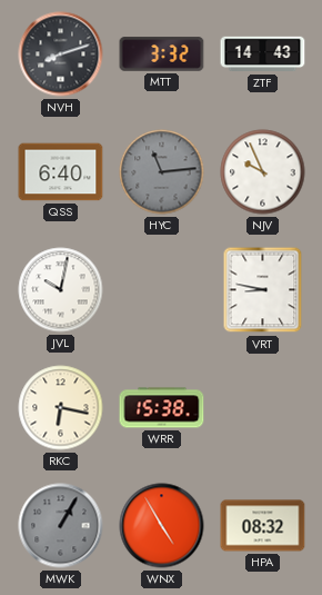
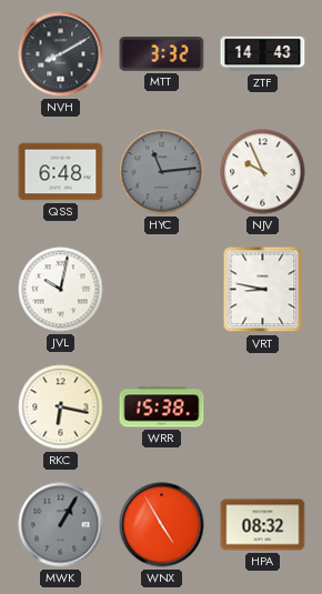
NVH: 8:12 -> 8:10 (61, 54)
QSS: 6:40 -> 6:48 (61, 172)
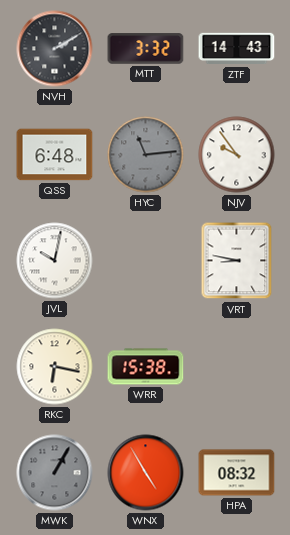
NVH: 8:10 -> 2:10 (55, 49)
NJV: 9:56 -> 9:54 (237, 155)
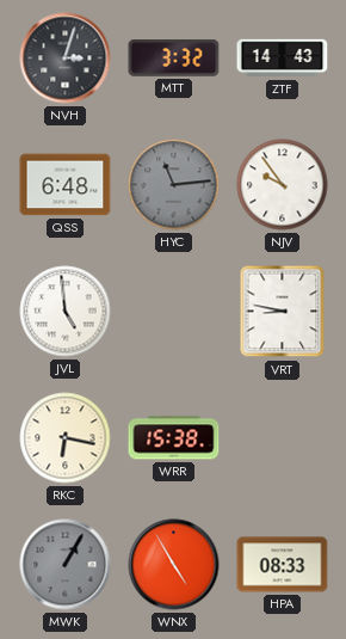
NVH: 2:10 -> 3:03 (66, 59)
JVL: 10:02 -> 4:59 (66, 312)
HPA: 08:32 -> 08:33 (283, 565)
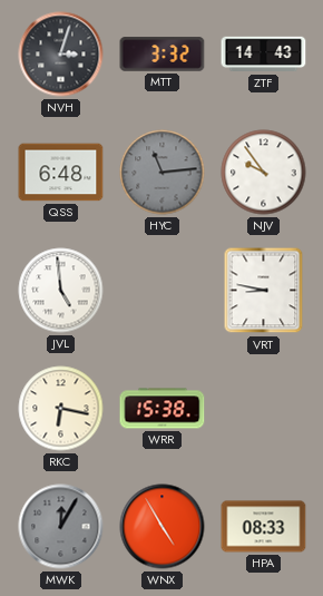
MWK: 1:05 -> 12:05 (61, 527)
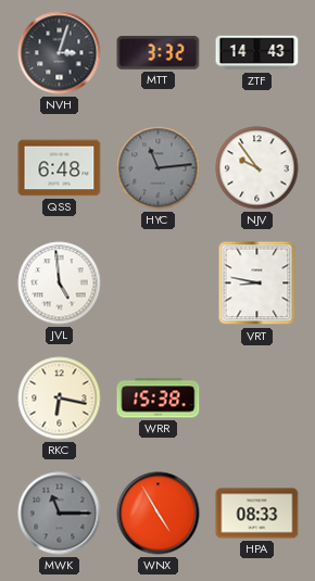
MWK: 12:05 -> 11:15 (60, 514)
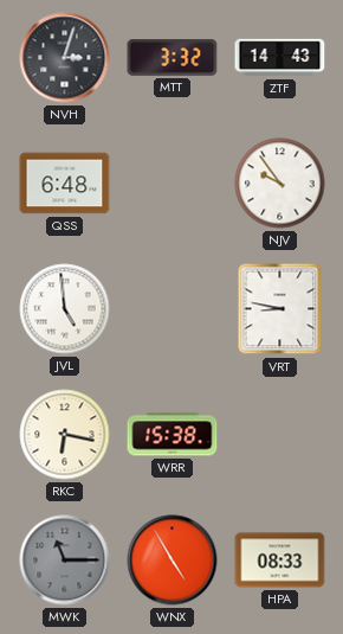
HYC: 11:14 -> none (159, 168)
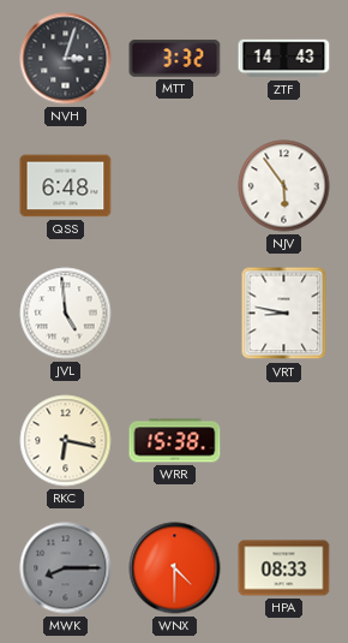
NJV: 9:54 -> 5:54 (284, 186)
MWK: 11:15 -> 8:15 (66, 568)
WNX: 4:55 -> 4:30 (175, 568)
